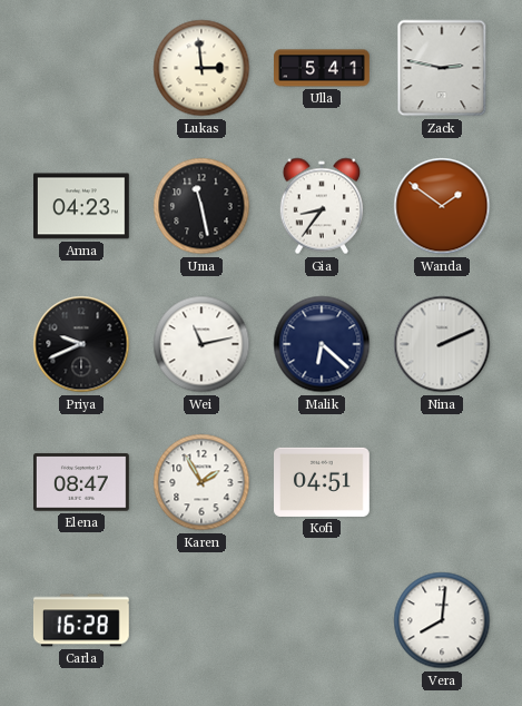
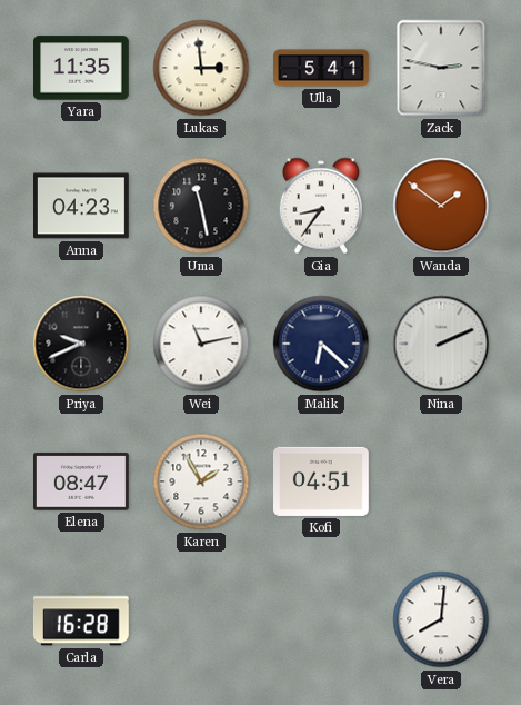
Yara: none -> 11:35 (82, 68)
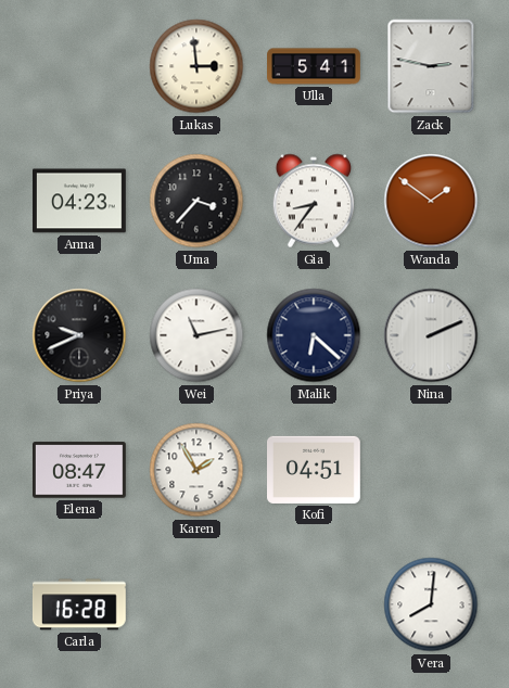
Yara: 11:35 -> none (82, 68)
Uma: 11:28 -> 3:37 (196, 201)
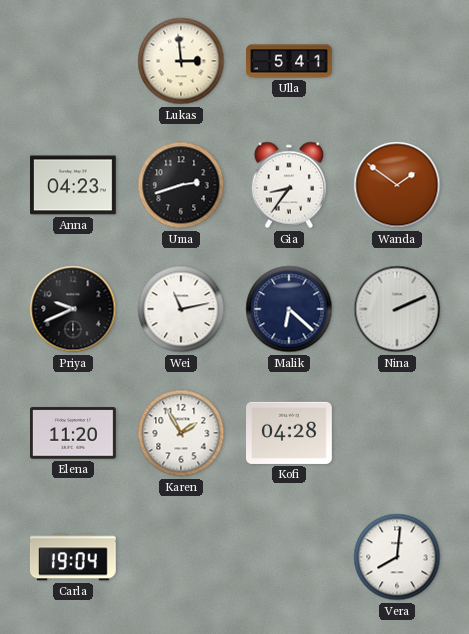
Zack: 2:47 -> none (431, 66)
Uma: 3:37 -> 2:42 (181, 185)
Elena: 08:47 -> 11:20 (74, 433)
Kofi: 04:51 -> 04:28 (290, 433)
Carla: 16:28 -> 19:04 (73, 557)
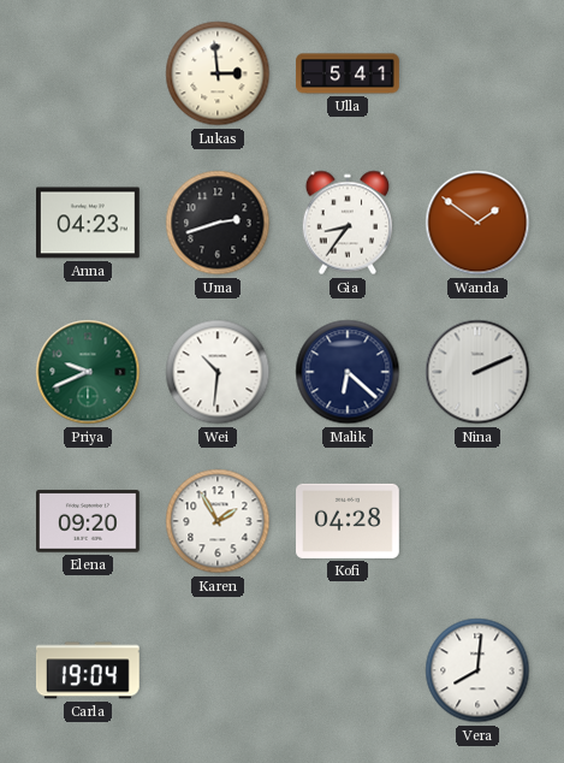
Priya dial: black -> green (88, 372)
Wei: 11:13 -> 10:31 (218, 372)
Elena: 11:20 -> 09:20 (89, 521)
